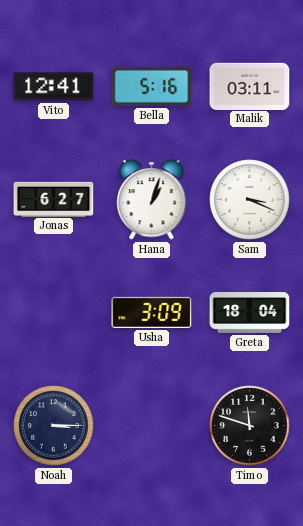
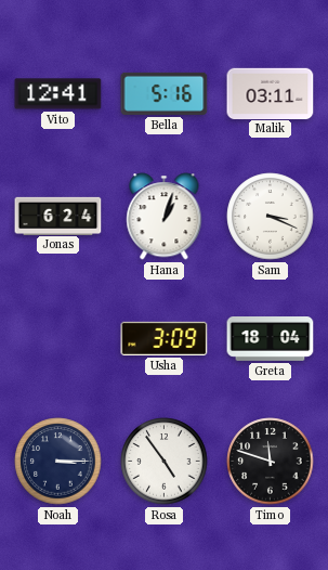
Jonas: 6:27 -> 6:24 (58, 216)
Rosa: none -> 4:54 (165, 462)
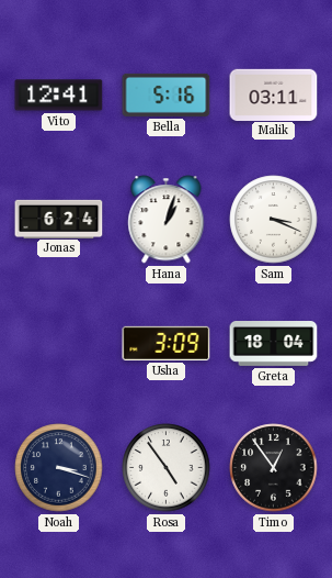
Noah: 3:15 -> 3:18 (59, 468)
Timo: 11:48 -> 12:54 (274, 468)
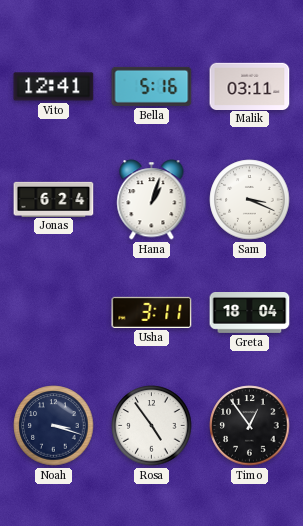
Usha: 3:09 -> 3:11 (152, 312)
